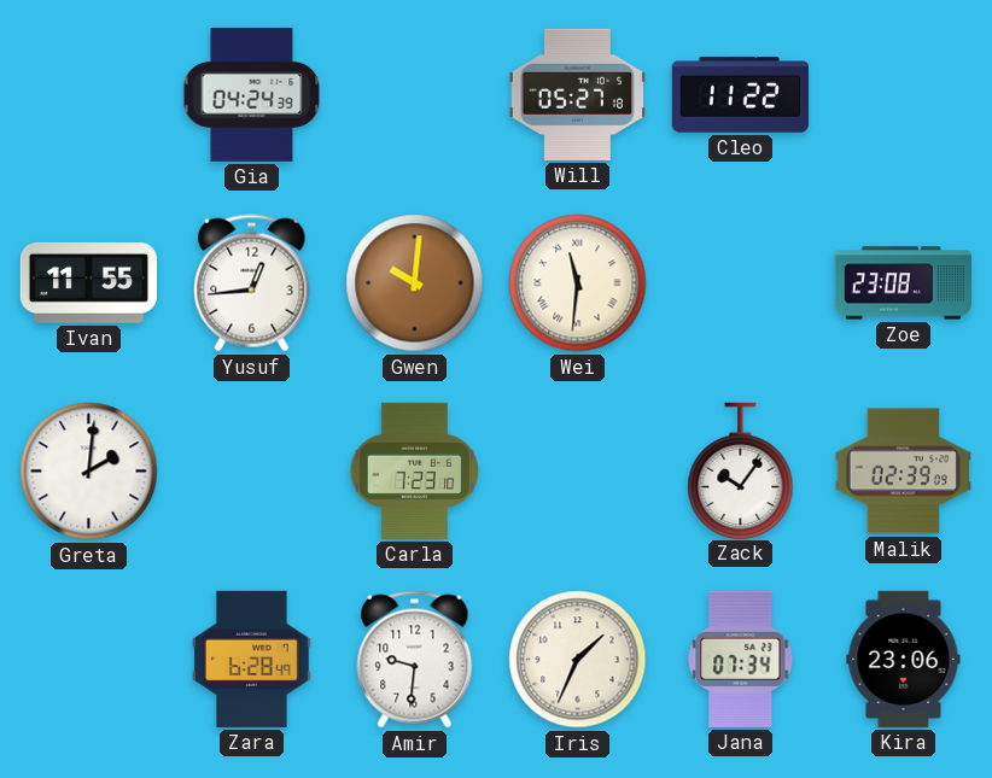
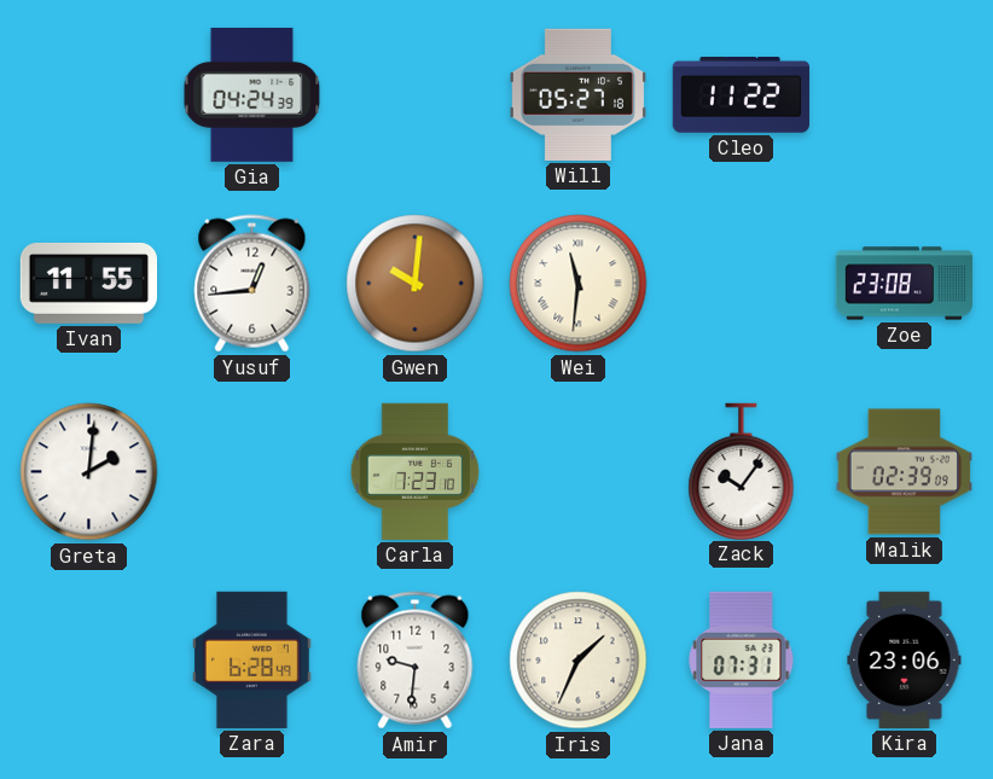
Jana: 07:34 -> 07:31 (742, 659)
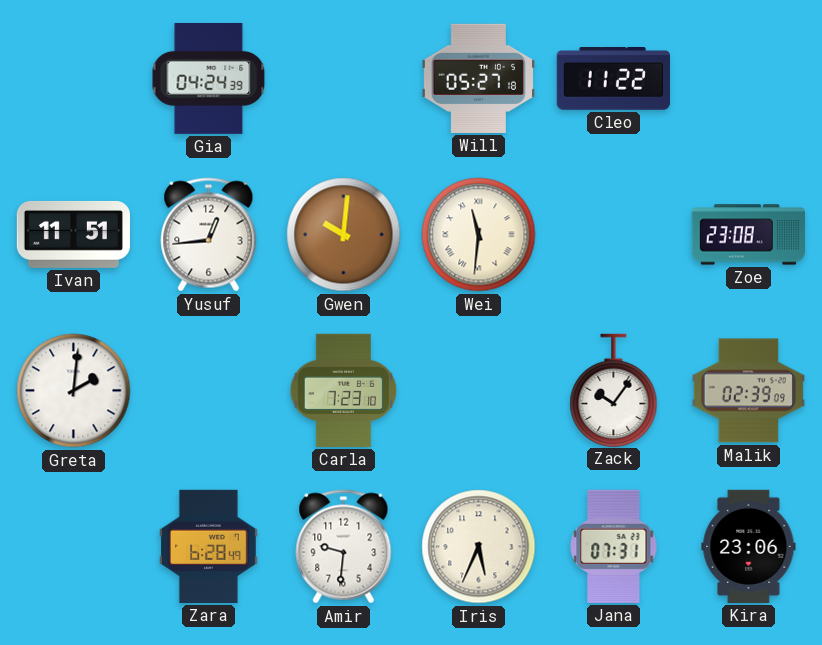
Ivan: 11:55 -> 11:51 (73, 234)
Iris: 1:34 -> 5:34 (479, 547)
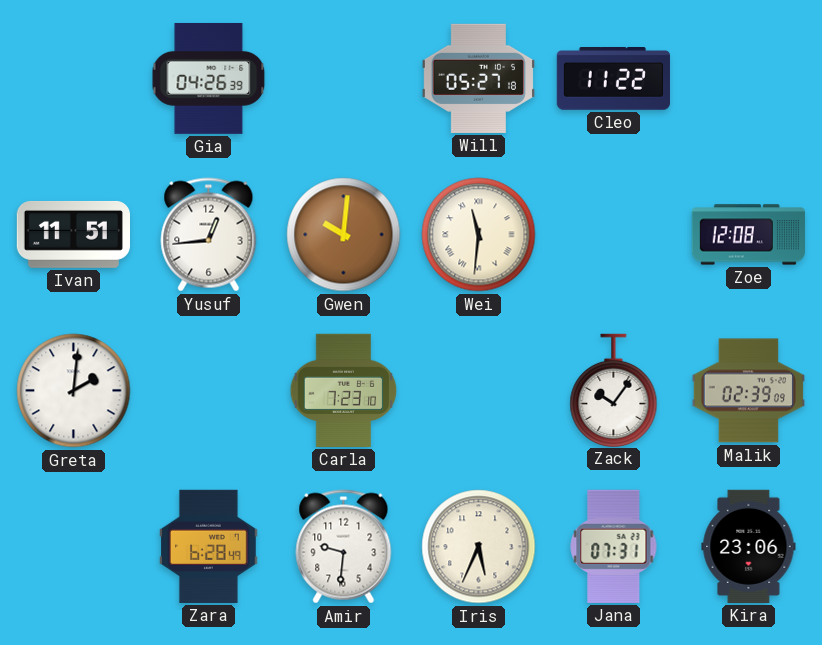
Gia: 04:24 -> 04:26 (209, 78)
Zoe: 23:08 -> 12:08 (748, 235)
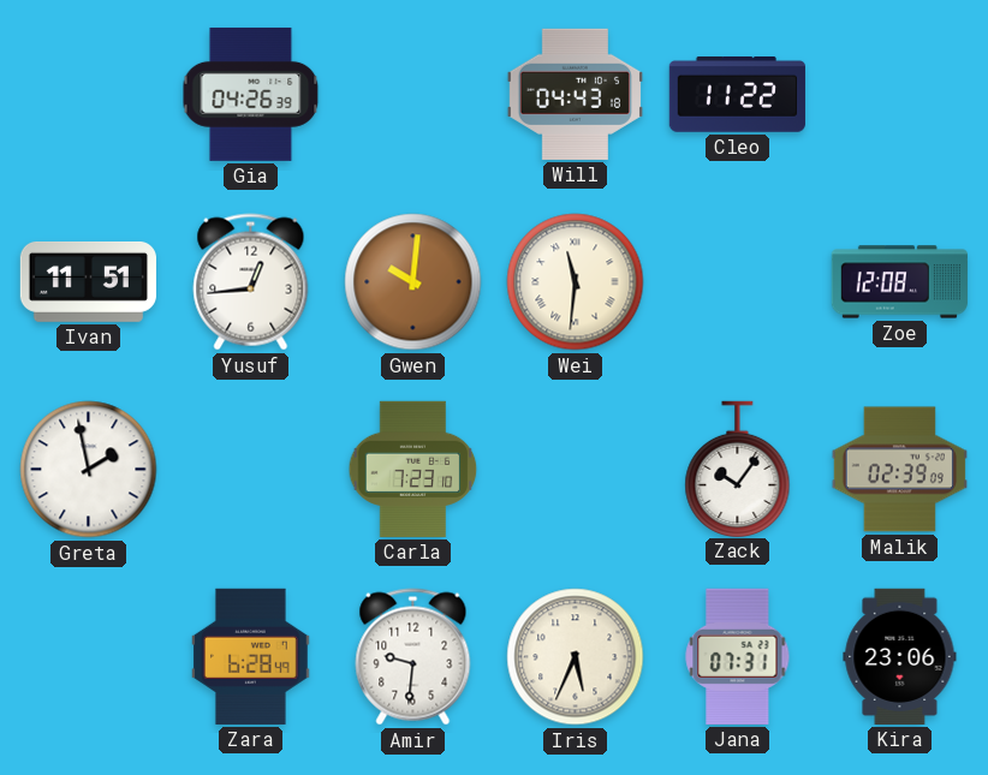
Will: 05:27 -> 04:43 (575, 94)
Greta: 2:01 -> 1:58 (89, 470)
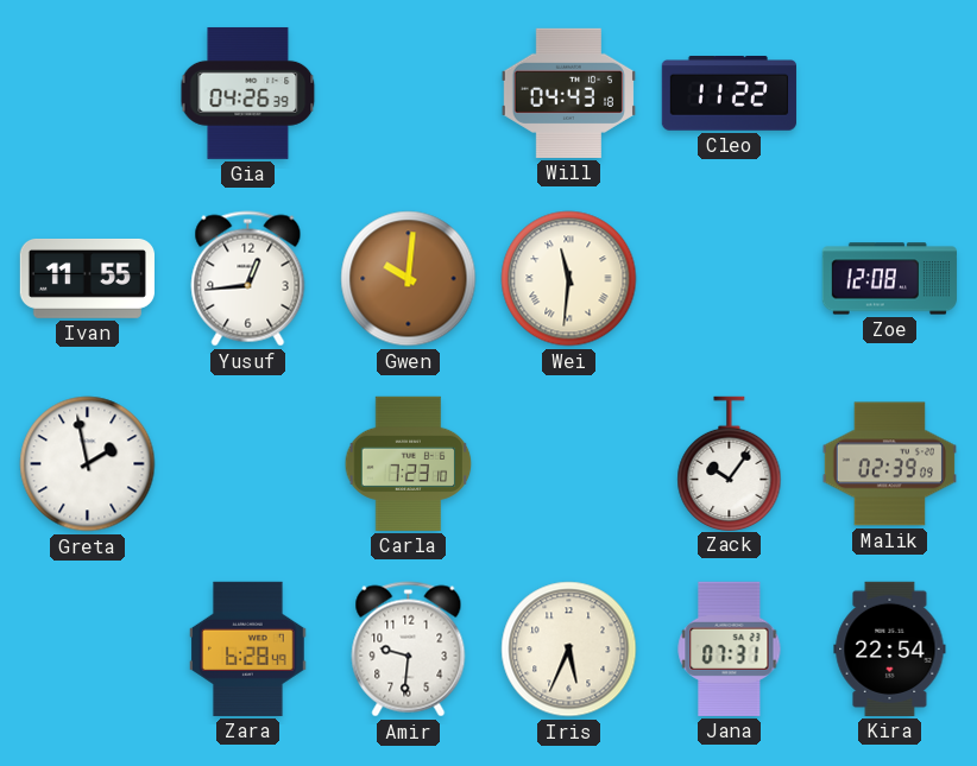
Ivan: 11:51 -> 11:55 (87, 278)
Kira: 23:06 -> 22:54 (890, 648)
